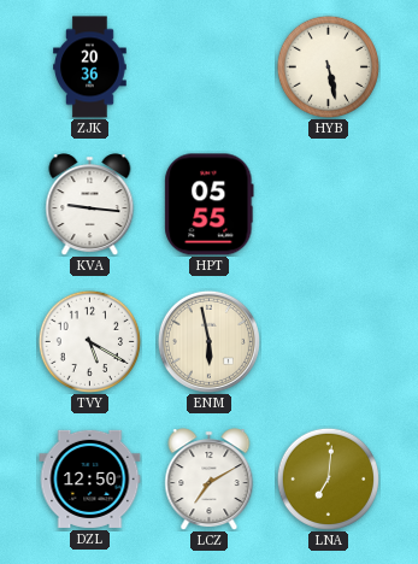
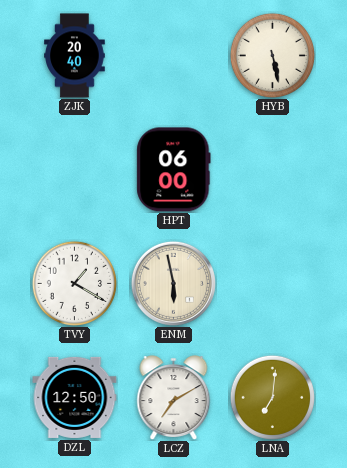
ZJK: 20:36 -> 20:40 (75, 56)
KVA: 9:16 -> none (90, 205)
HPT: 05:55 -> 06:00 (174, 170)
TVY: 5:20 -> 1:20 (74, 283)
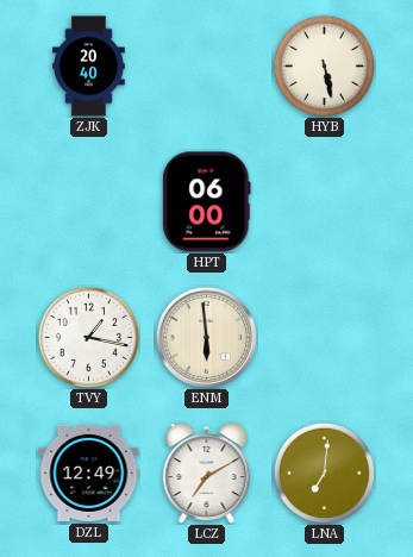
TVY: 1:20 -> 1:17 (88, 337)
ENM: 5:58 -> 5:59 (206, 337)
DZL: 12:50 -> 12:49 (89, 472)
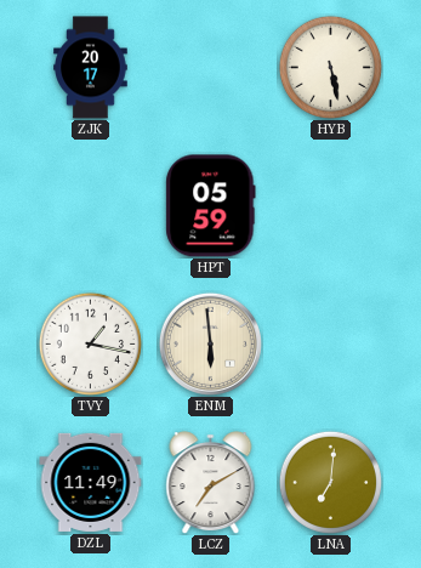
ZJK: 20:40 -> 20:17 (91, 68)
HPT: 06:00 -> 05:59 (211, 206)
DZL: 12:49 -> 11:49 (91, 482)
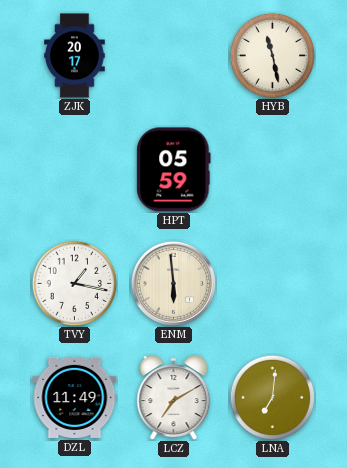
HYB: 5:28 -> 11:28 (272, 55)
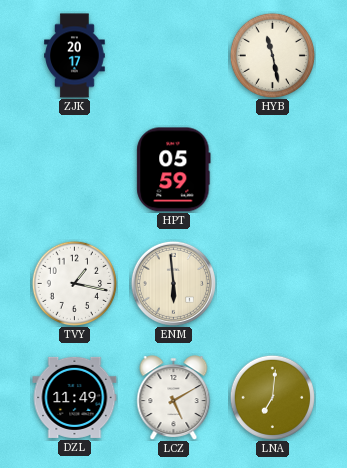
LCZ: 7:10 -> 5:10 (174, 398)
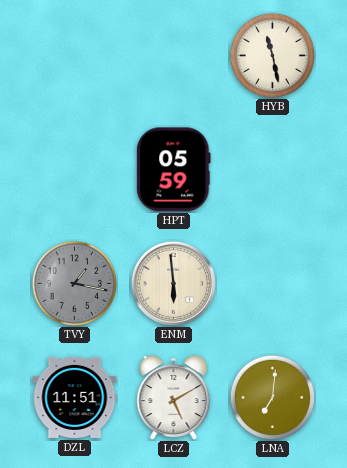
ZJK: 20:17 -> none (75, 56)
TVY dial: white -> grey (74, 283)
DZL: 11:49 -> 11:51 (75, 397)
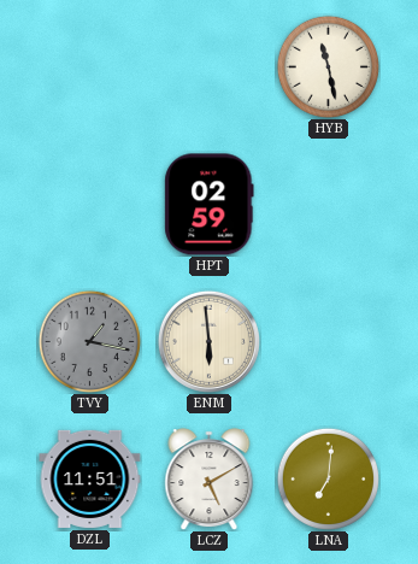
HPT: 05:59 -> 02:59 (210, 205)
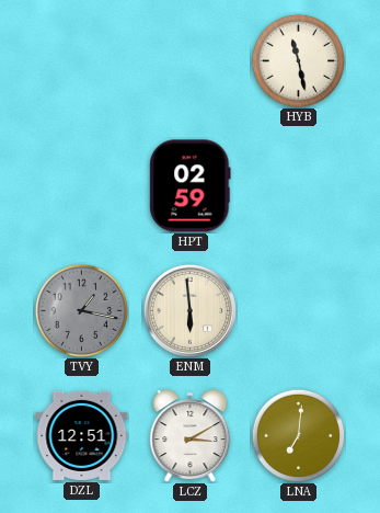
DZL: 11:51 -> 12:51 (82, 435)
LCZ: 5:10 -> 3:10 (191, 436)
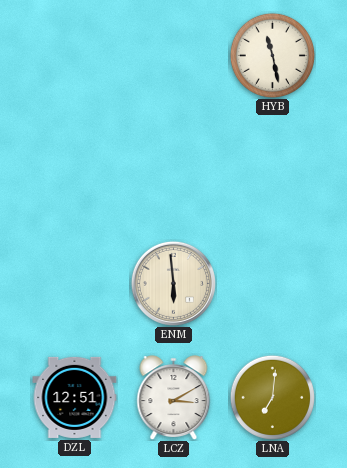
HPT: 02:59 -> none (191, 186)
TVY: 1:17 -> none (81, 310)
